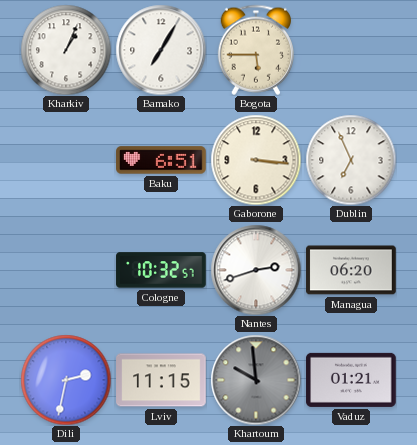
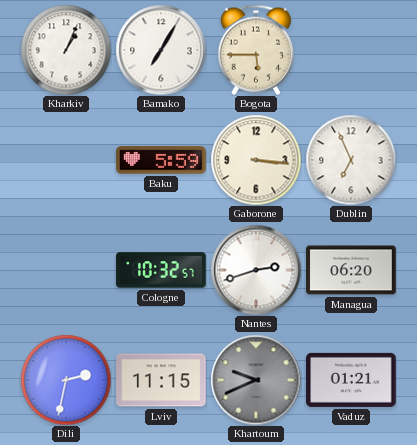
Baku: 6:51 -> 5:59 (161, 160)
Khartoum: 9:59 -> 9:41 (256, 380)
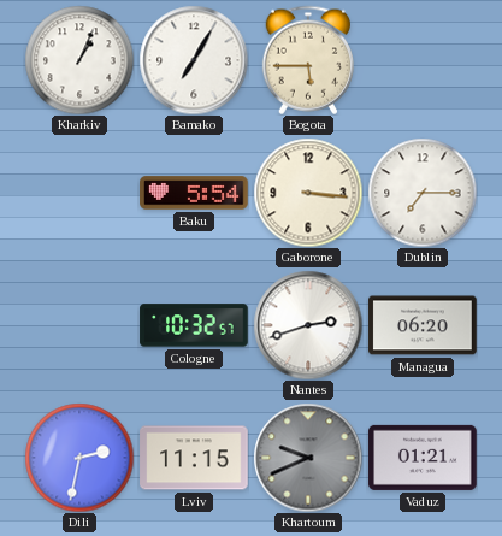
Baku: 5:59 -> 5:54 (194, 193)
Dublin: 6:56 -> 7:15 (423, 193)
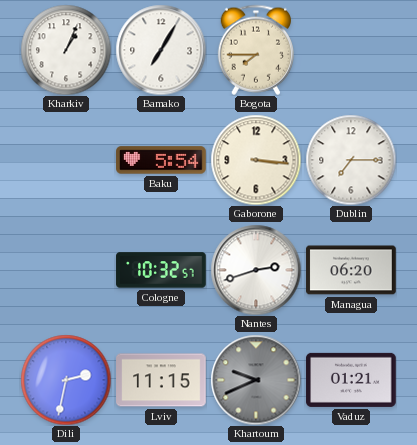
Bogota: 5:45 -> 7:45 (255, 50)
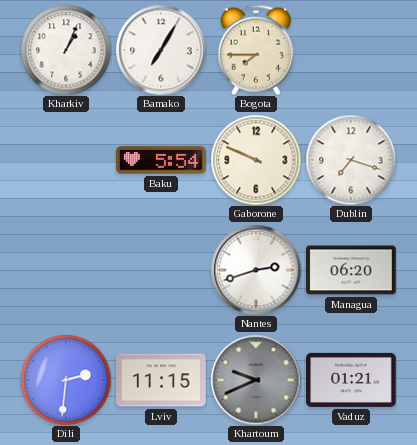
Gaborone: 3:16 -> 9:49 (256, 160)
Dublin: 7:15 -> 7:18 (351, 160)
Cologne: 10:32 -> none (161, 270)
Dili: 2:32 -> 2:31 (66, 380)
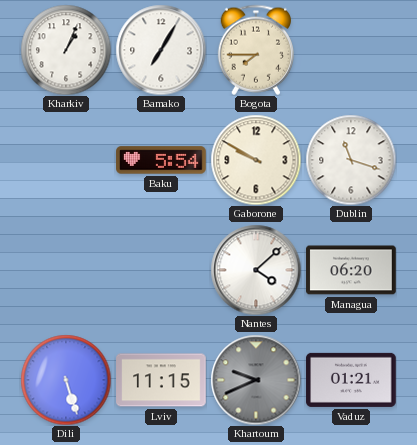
Gaborone: 9:49 -> 9:50 (256, 160)
Dublin: 7:18 -> 11:18 (351, 160)
Nantes: 2:42 -> 4:08 (256, 270)
Dili: 2:31 -> 5:27 (66, 380)
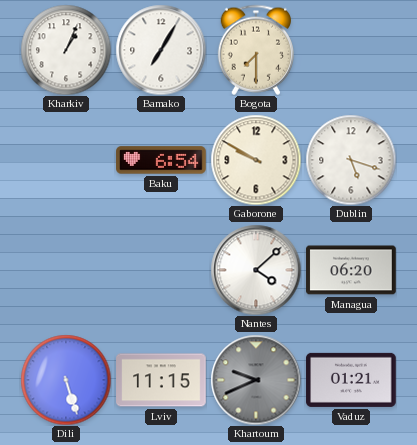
Bogota: 7:45 -> 7:30 (255, 50)
Baku: 5:54 -> 6:54 (161, 160)
Dublin: 11:18 -> 5:18 (351, 160)
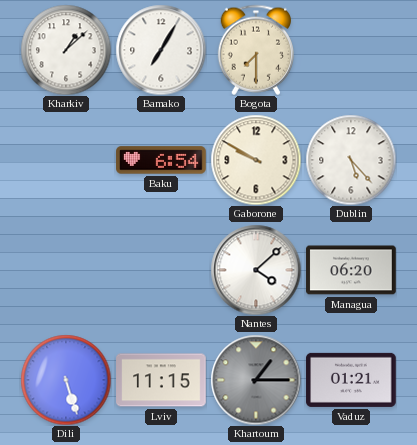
Kharkiv: 1:04 -> 1:08 (66, 50)
Dublin: 5:18 -> 5:23 (351, 160)
Khartoum: 9:41 -> 1:15 (256, 380)
